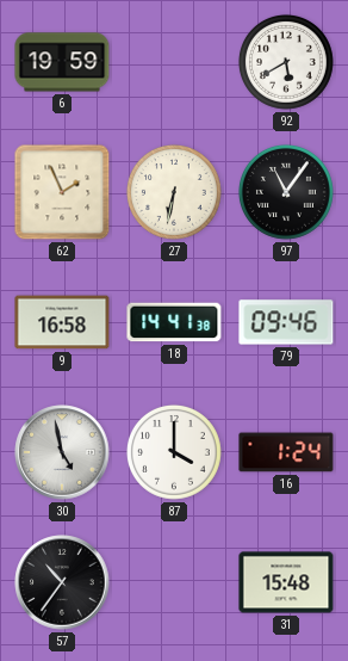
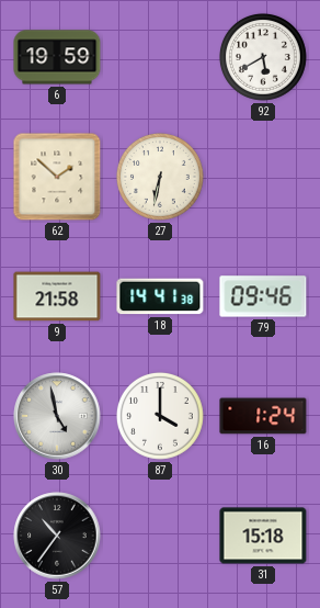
62: 1:56 -> 1:52 (57, 177)
97: 11:06 -> none (286, 192)
9: 16:58 -> 21:58 (57, 296)
31: 15:48 -> 15:18 (263, 536)
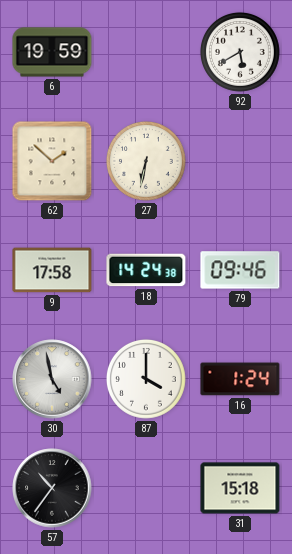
9: 21:58 -> 17:58 (52, 270)
18: 14:41 -> 14:24 (146, 270)
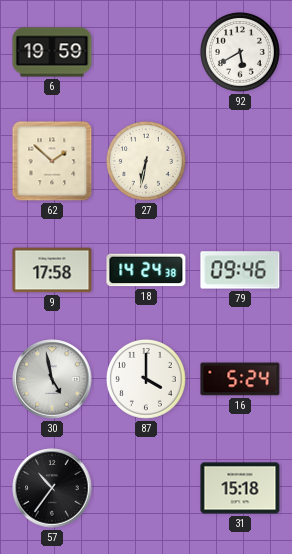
16: 1:24 -> 5:24 (240, 379)
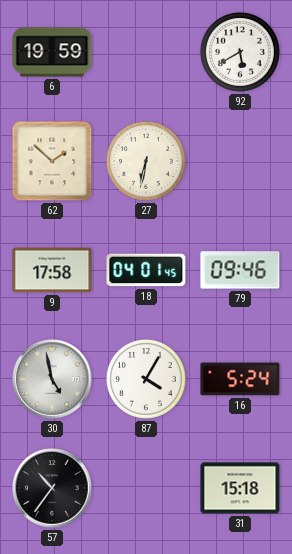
18: 14:24 -> 04:01 (146, 270)
87: 4:00 -> 4:05 (146, 379)
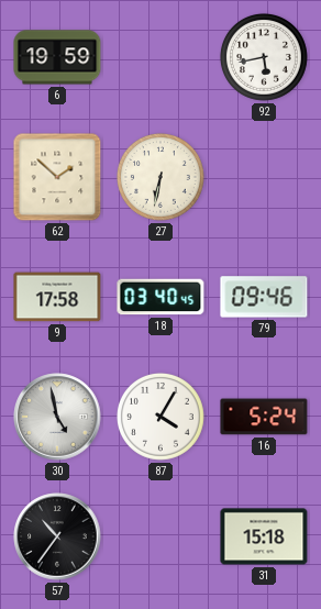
92: 5:40 -> 5:43 (264, 57)
18: 04:01 -> 03:40 (160, 297)
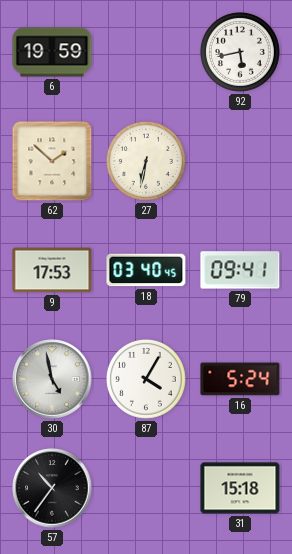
9: 17:58 -> 17:53 (52, 270)
79: 09:46 -> 09:41 (240, 270)
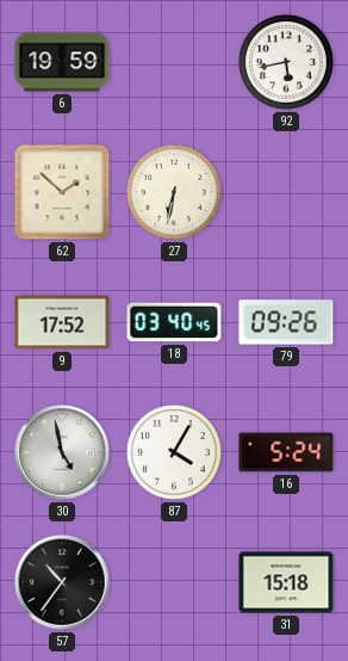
9: 17:53 -> 17:52 (62, 322)
79: 09:41 -> 09:26 (286, 322)
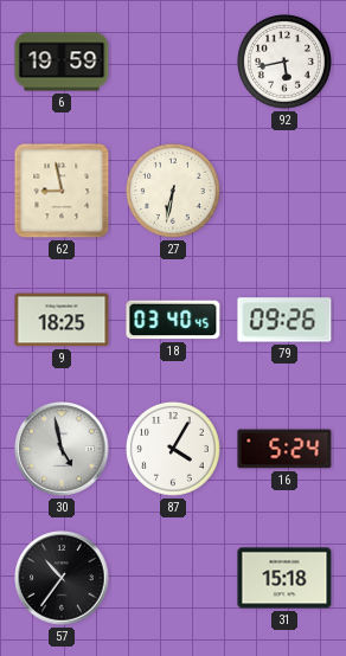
62: 1:52 -> 8:58 (62, 191)
9: 17:52 -> 18:25 (62, 320)
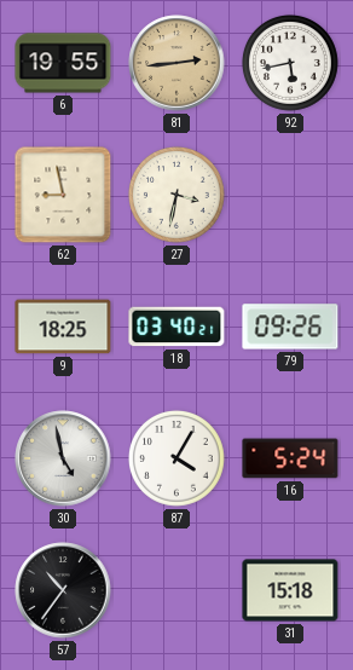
6: 19:59 -> 19:55 (63, 63)
81: none -> 2:44 (176, 63)
27: 6:32 -> 3:32 (176, 195)
18: 03:40:45 -> 03:40:21 (176, 327)
